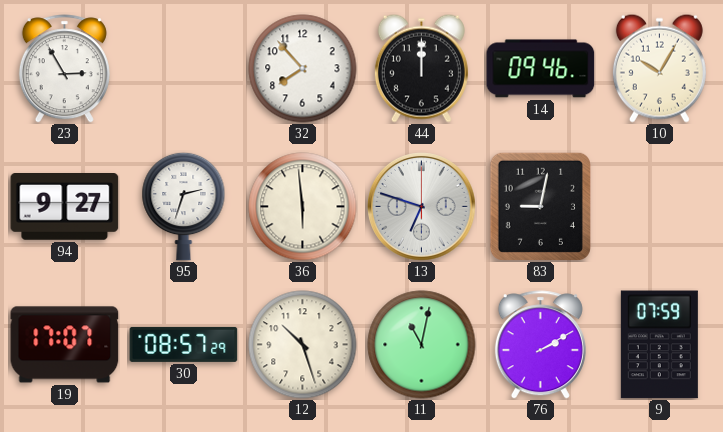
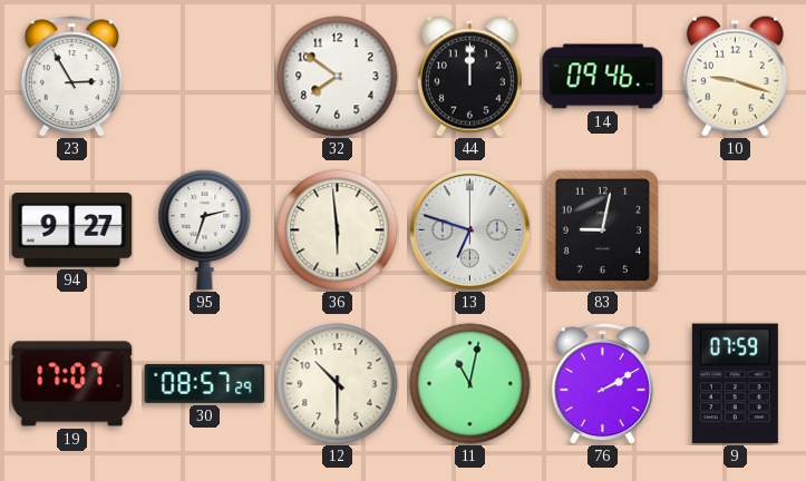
32: 7:53 -> 7:51 (338, 77)
10: 10:05 -> 9:18 (735, 76)
12: 10:27 -> 10:30 (338, 384)
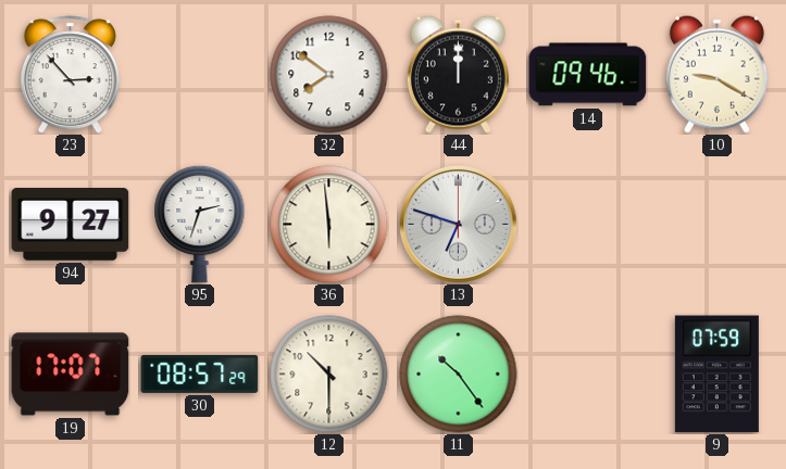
23: 2:55 -> 2:53 (70, 75)
10: 9:18 -> 9:20 (716, 74)
83: 9:02 -> none (602, 229)
11: 11:02 -> 10:24 (459, 375)
76: 2:10 -> none (602, 384)
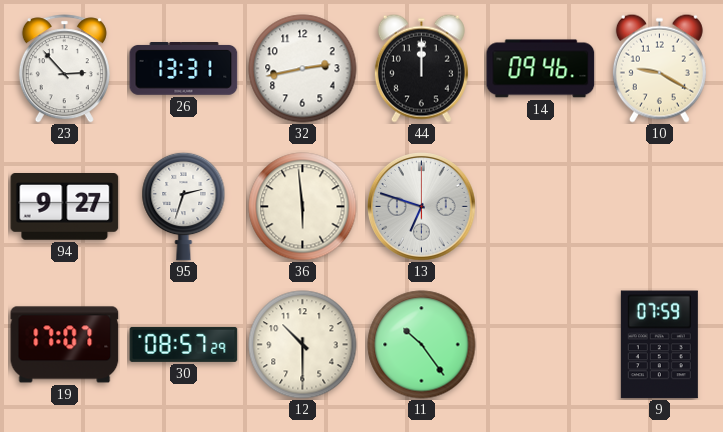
26: none -> 13:31 (184, 69)
32: 7:51 -> 2:43 (303, 69)
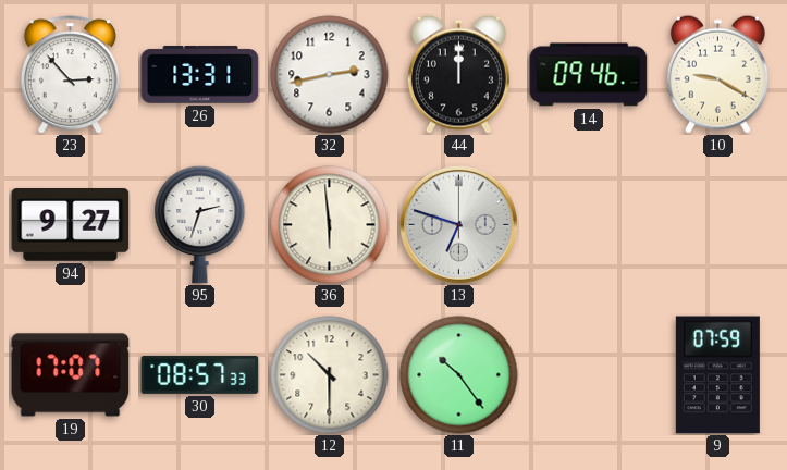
30: 08:57:29 -> 08:57:33 (200, 374)
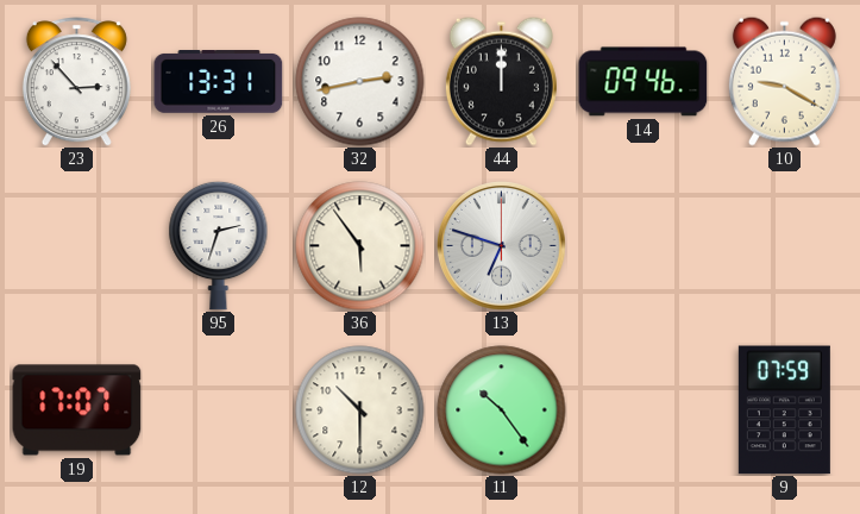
94: 9:27 -> none (71, 225)
36: 5:59 -> 5:54 (360, 246)
30: 08:57 -> none (200, 374)
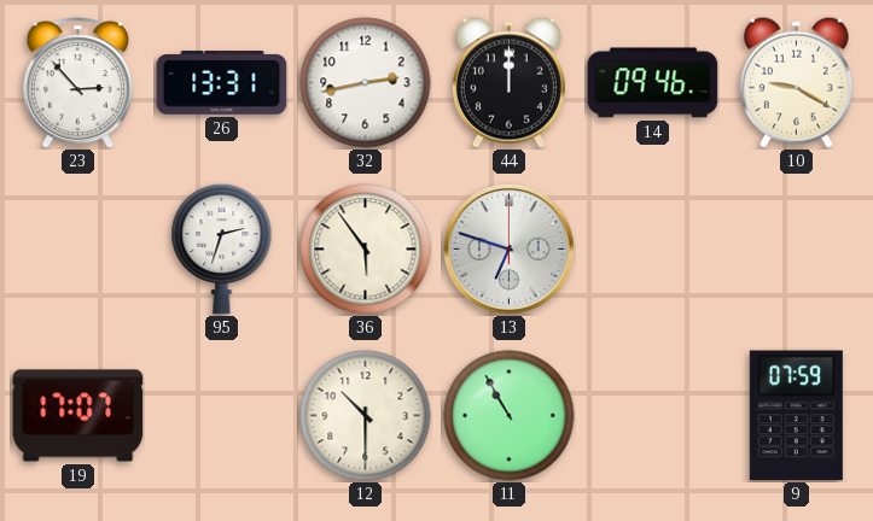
11: 10:24 -> 10:55 (510, 416)
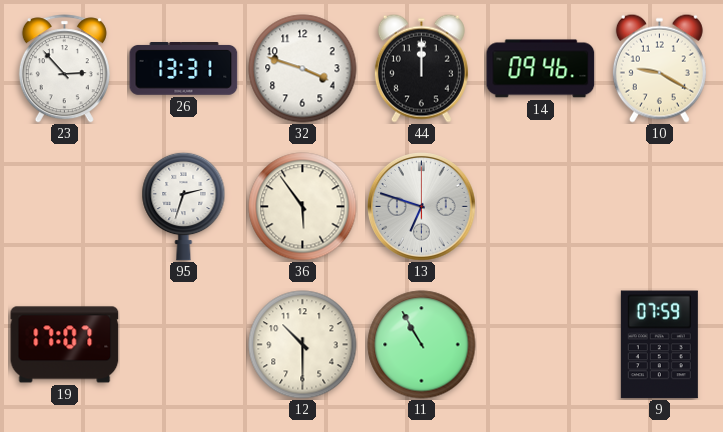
32: 2:43 -> 3:48 (303, 69)
